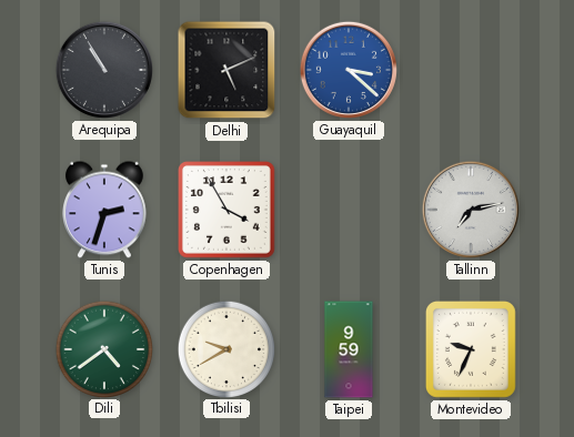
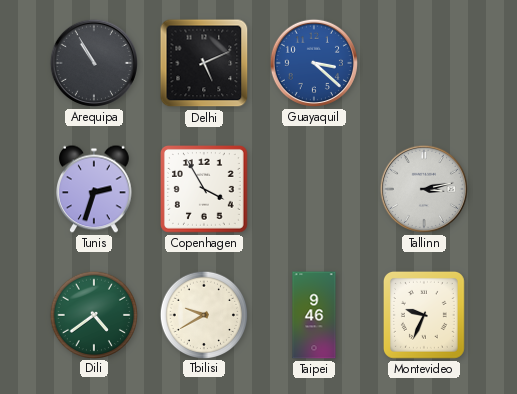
Tallinn: 7:13 -> 3:13 (424, 189)
Taipei: 9:59 -> 9:46 (314, 315)
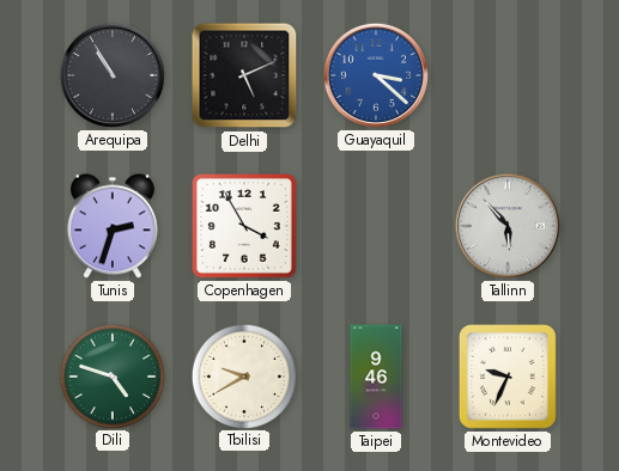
Tallinn: 3:13 -> 5:53 (508, 226)
Dili: 4:39 -> 4:48 (111, 375)
